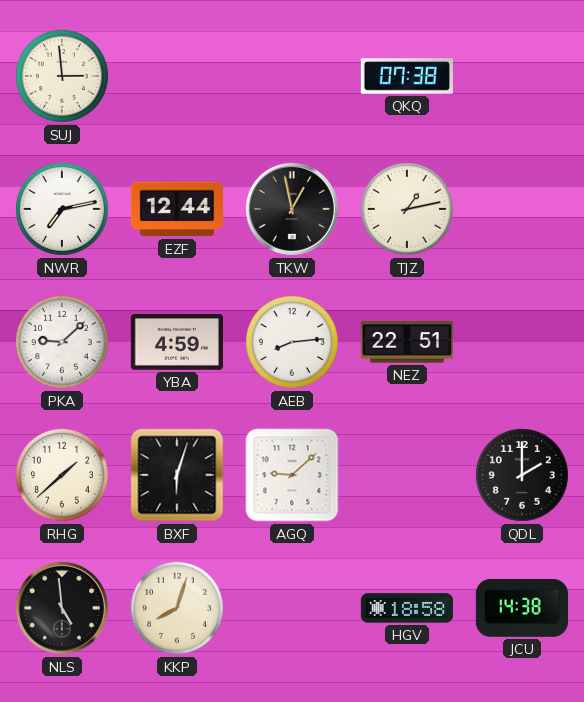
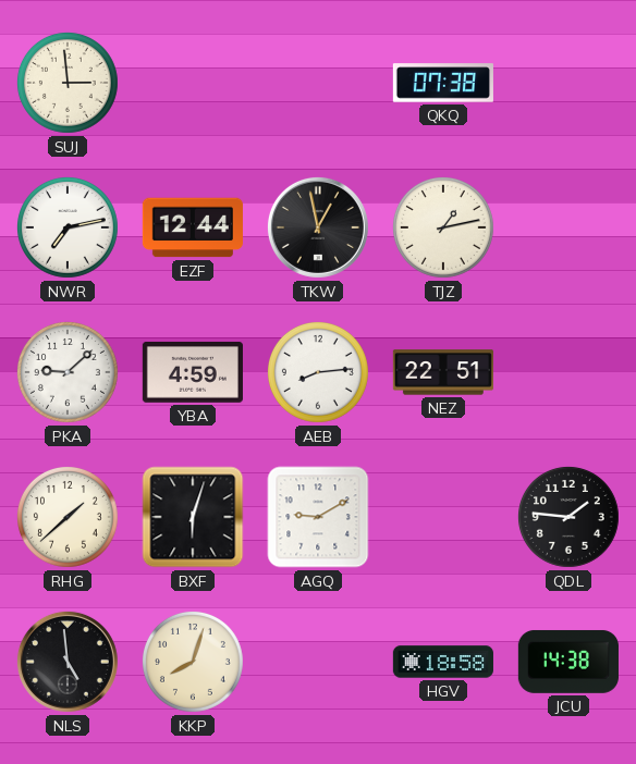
AGQ: 9:08 -> 9:10 (318, 517)
QDL: 2:00 -> 1:46 (568, 517)
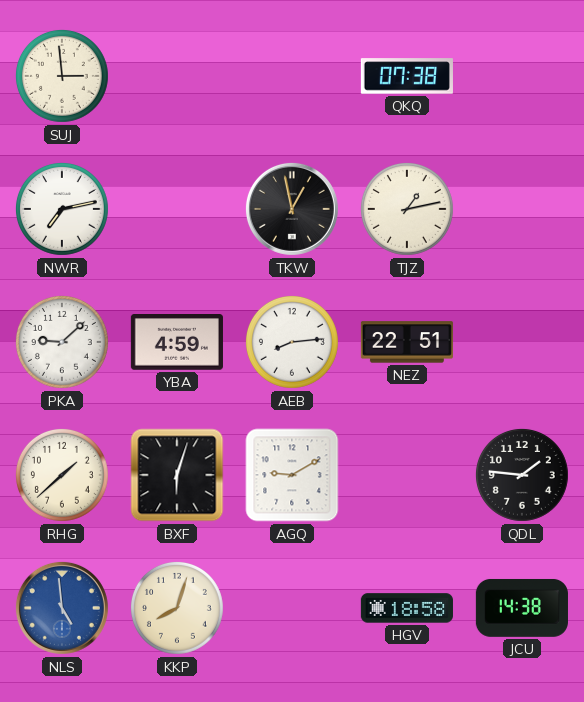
EZF: 12:44 -> none (193, 227)
NLS dial: black -> blue (62, 608)
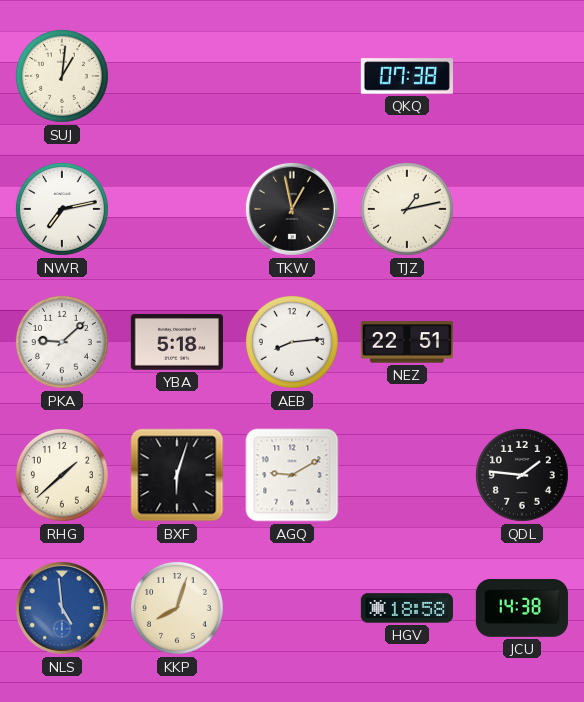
SUJ: 2:59 -> 1:01 (62, 76)
YBA: 4:59 -> 5:18 (177, 342)
